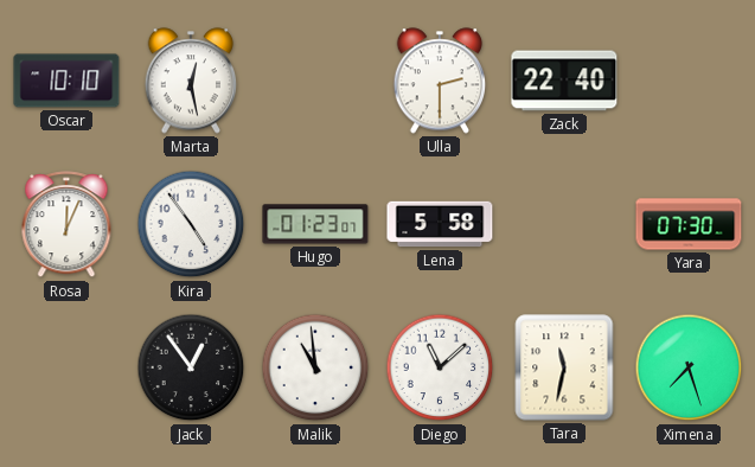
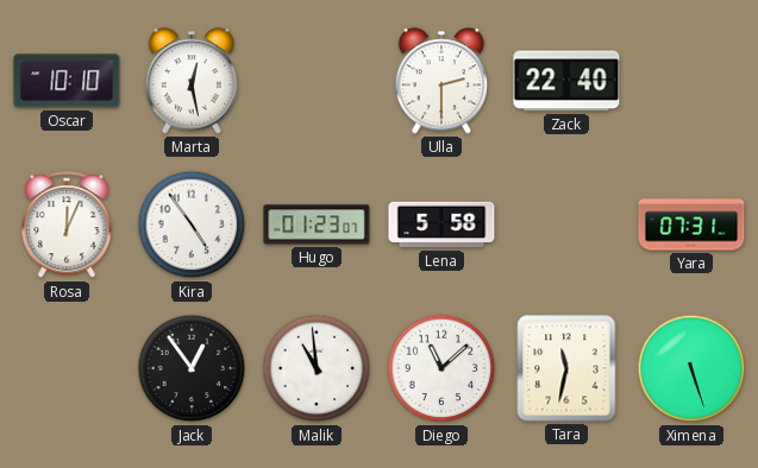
Yara: 07:30 -> 07:31 (691, 224)
Ximena: 7:27 -> 5:27 (691, 368)
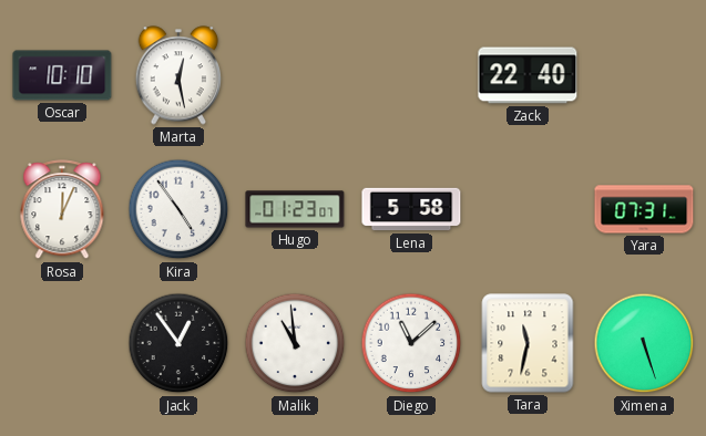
Ulla: 2:30 -> none (441, 81)
